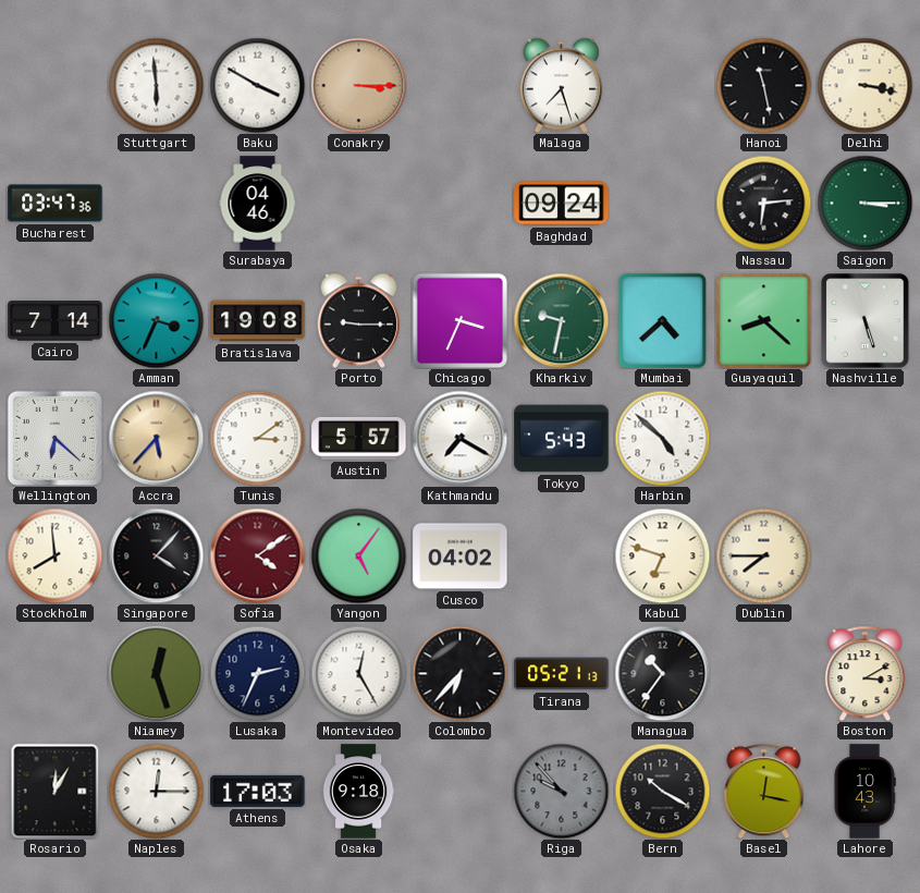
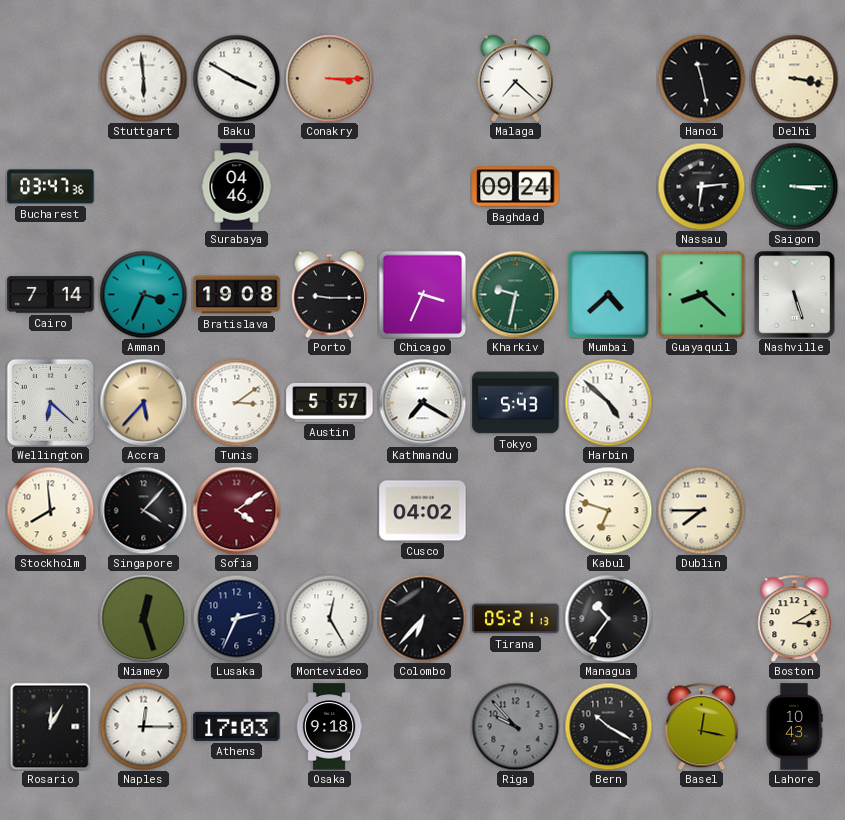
Malaga: 7:27 -> 7:22 (515, 78)
Yangon: 5:06 -> none (358, 555)
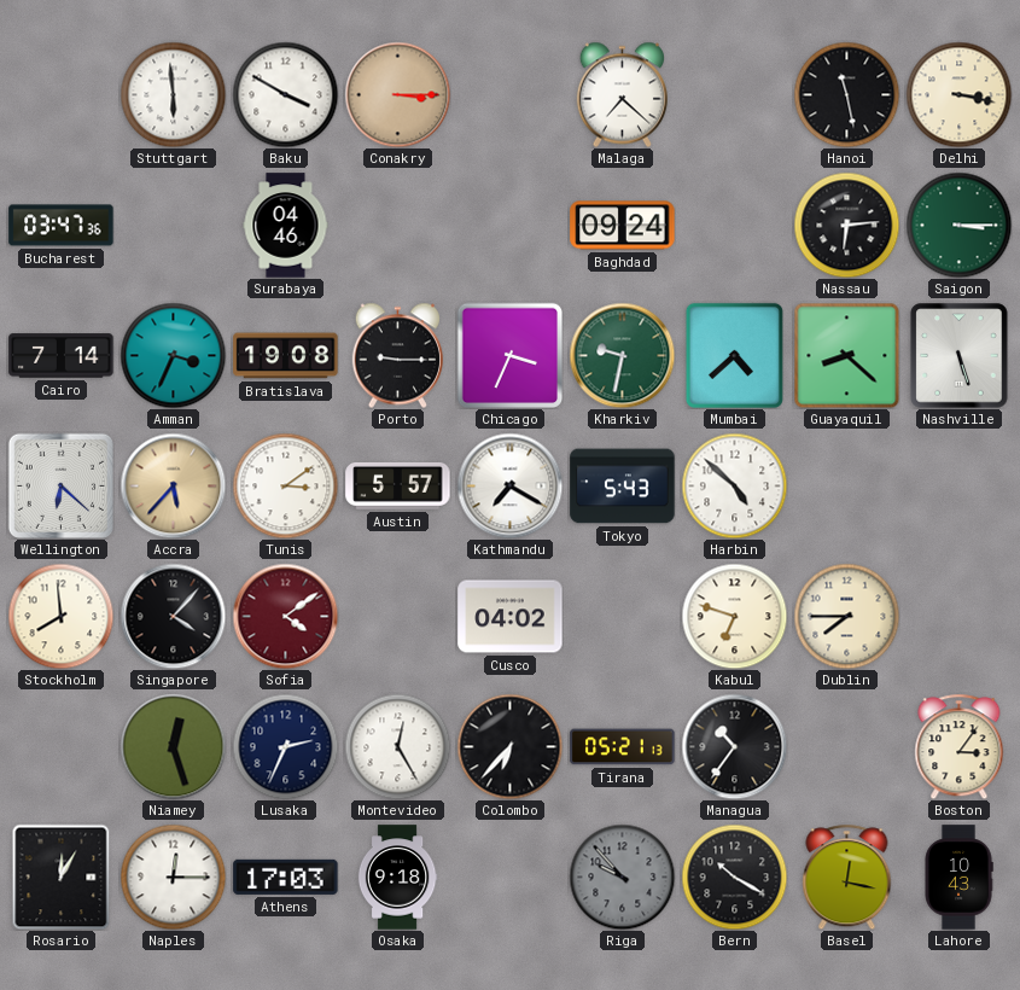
Boston: 3:10 -> 3:06 (960, 746)
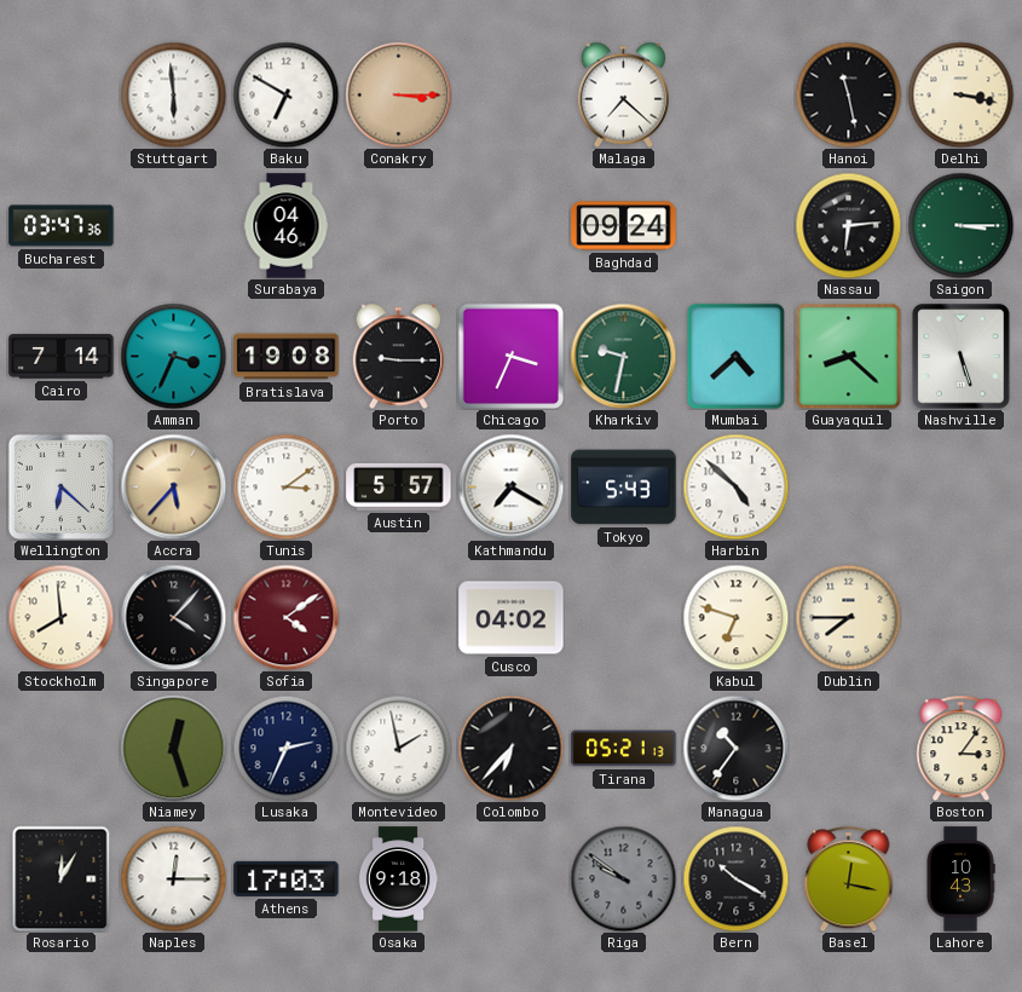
Baku: 3:50 -> 6:50 (285, 94)
Montevideo: 12:25 -> 1:58 (398, 748)
Riga: 9:53 -> 9:51 (623, 878)
